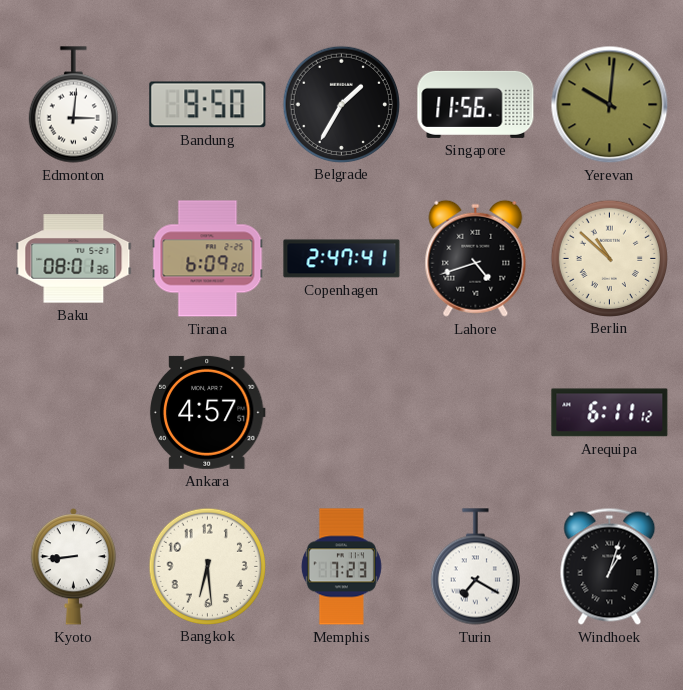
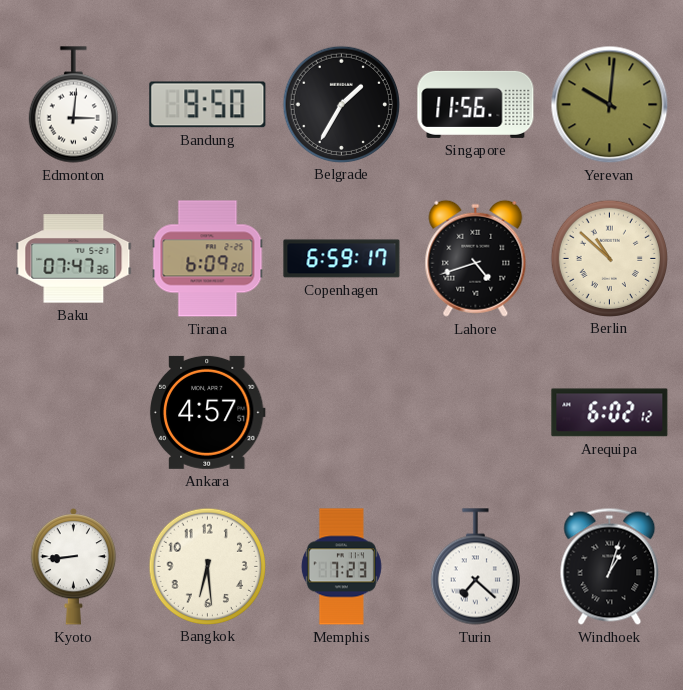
Baku: 08:01 -> 07:47 (74, 259)
Copenhagen: 2:47 -> 6:59 (342, 259)
Arequipa: 6:11 -> 6:02 (610, 413)
Turin: 7:20 -> 7:22 (475, 567)
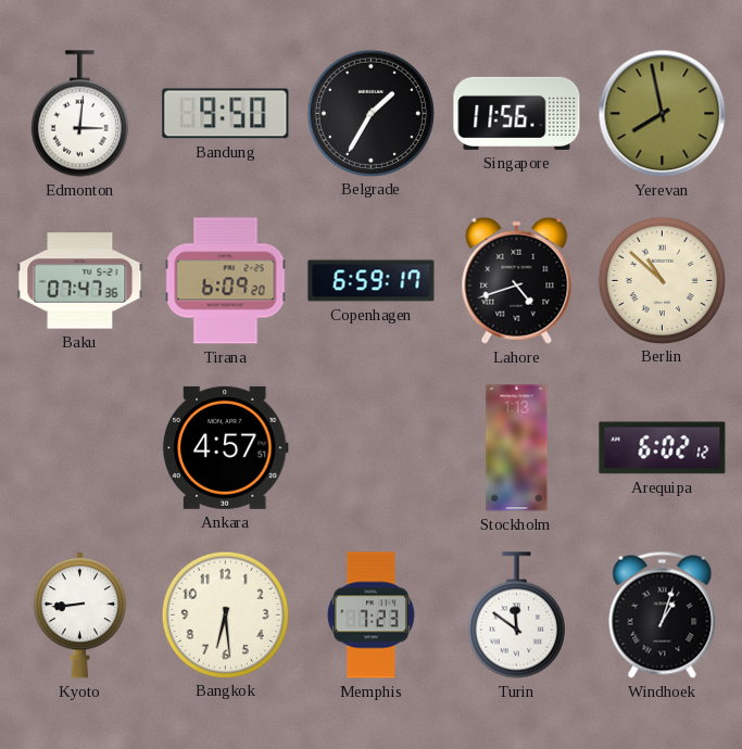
Yerevan: 10:01 -> 7:58 (663, 114)
Stockholm: none -> 1:13 (517, 448)
Turin: 7:22 -> 11:51 (516, 615)
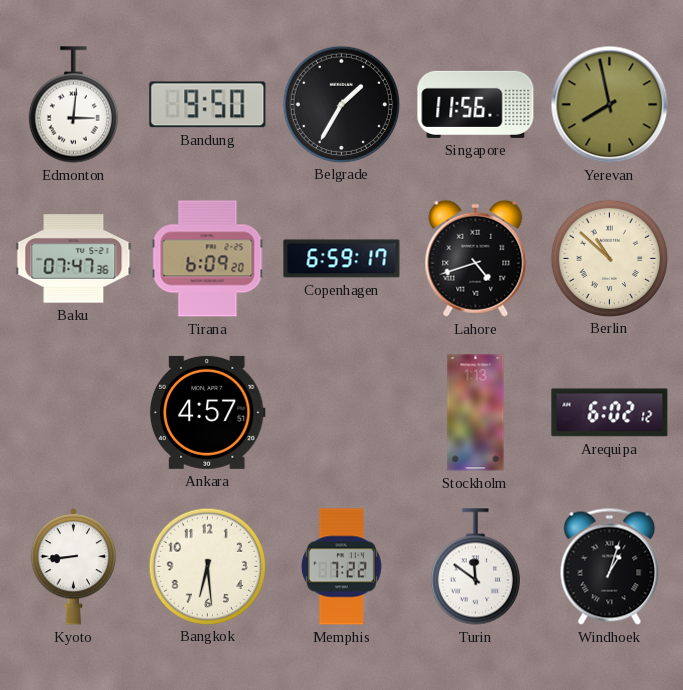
Memphis: 7:23 -> 7:22 (341, 567)
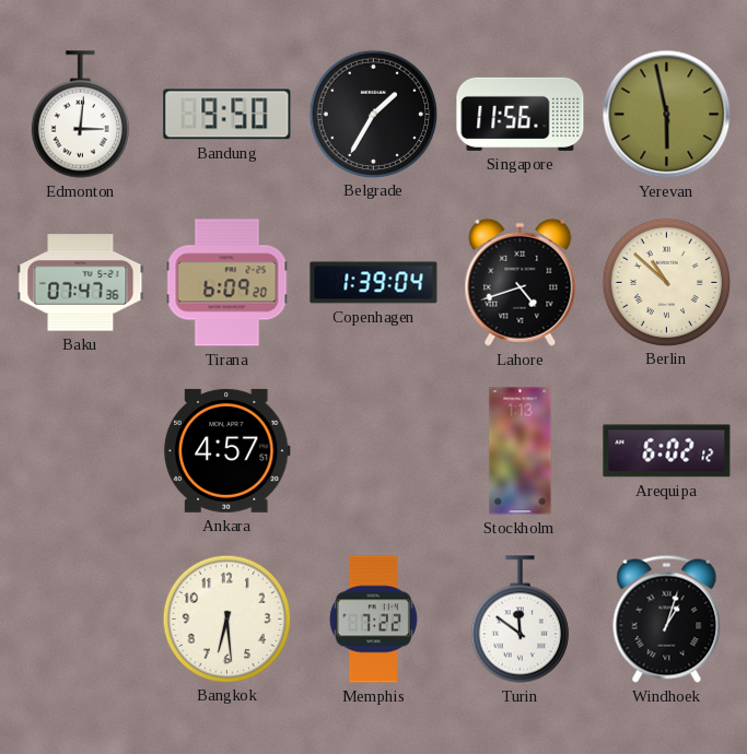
Yerevan: 7:58 -> 5:58 (667, 115)
Copenhagen: 6:59 -> 1:39 (374, 283)
Kyoto: 8:44 -> none (74, 567)
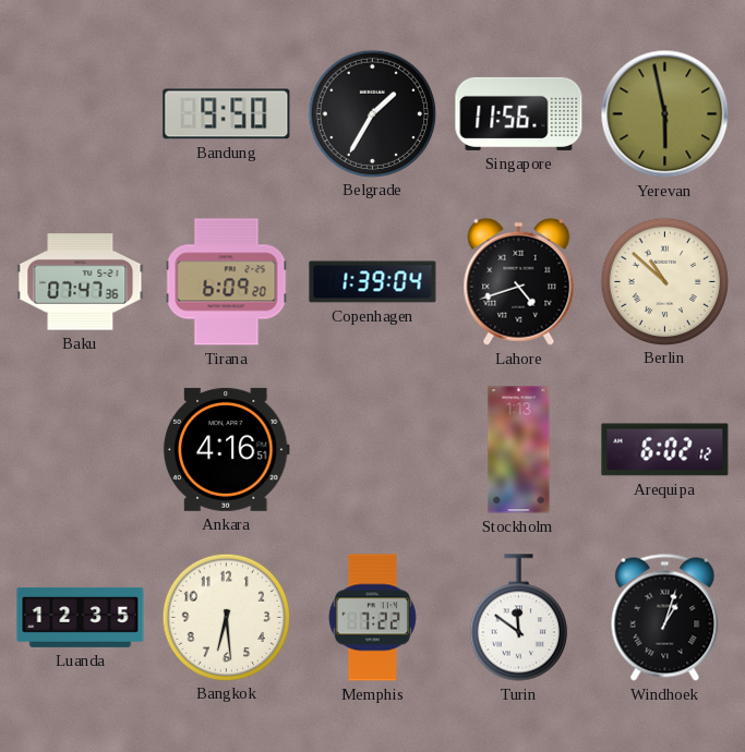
Edmonton: 3:01 -> none (80, 115)
Ankara: 4:57 -> 4:16 (226, 449)
Luanda: none -> 12:35 (81, 617)
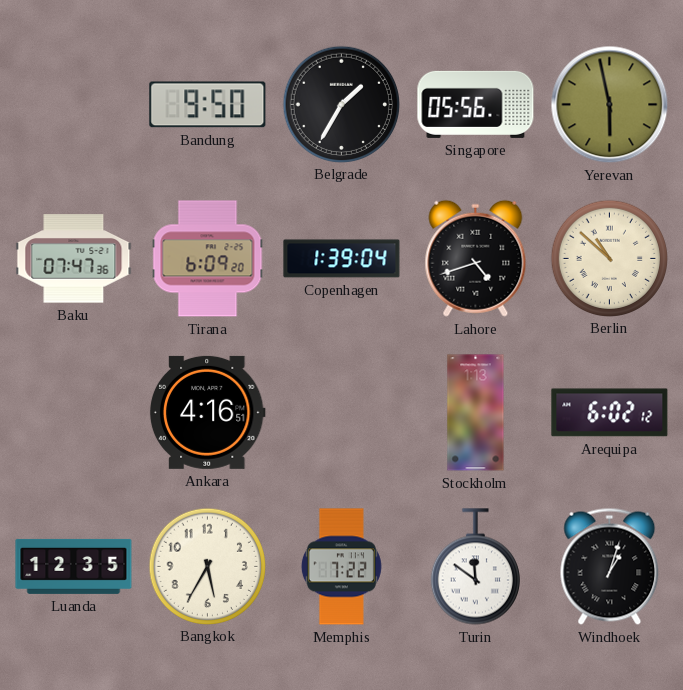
Singapore: 11:56 -> 05:56 (476, 104)
Bangkok: 6:29 -> 5:35 (207, 566)
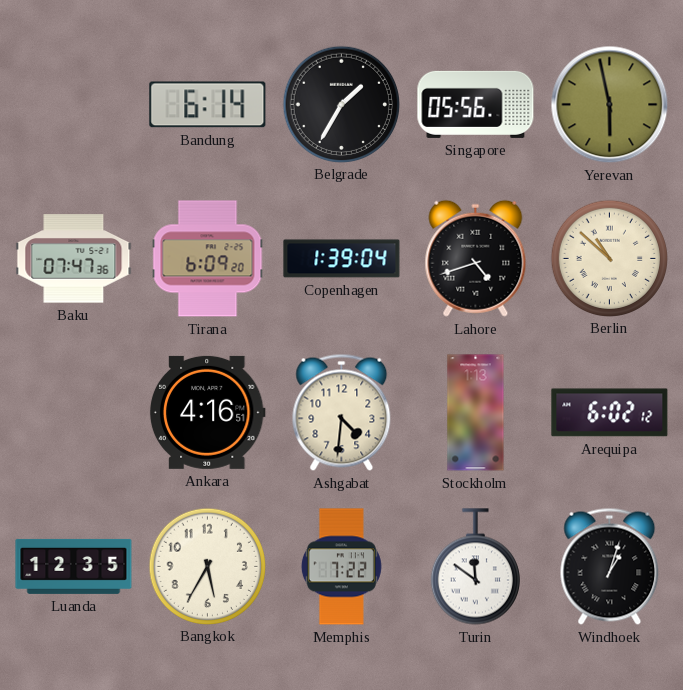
Bandung: 9:50 -> 6:14 (208, 105)
Ashgabat: none -> 4:31 (342, 412)
